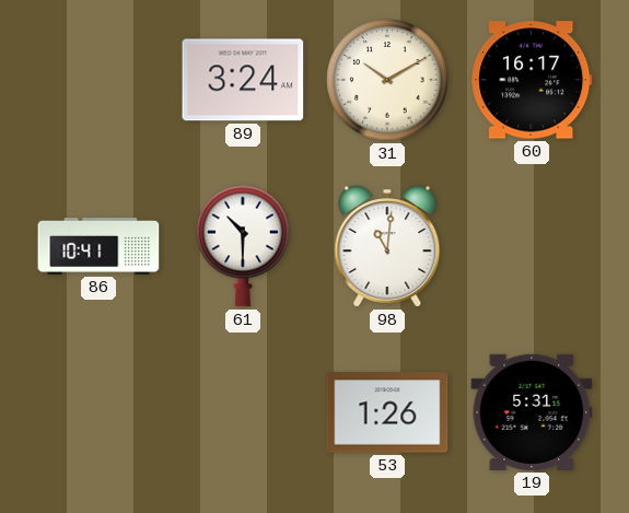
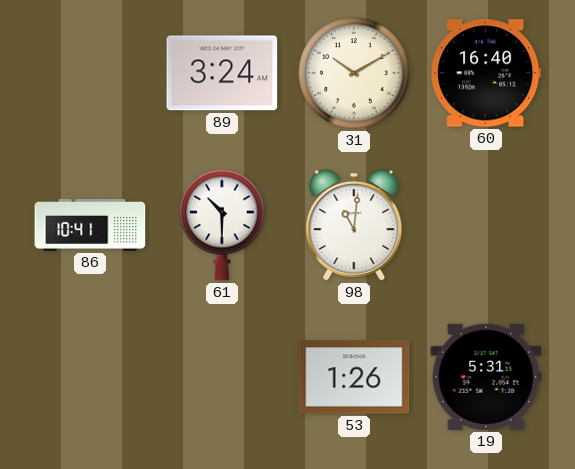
60: 16:17 -> 16:40 (486, 73)
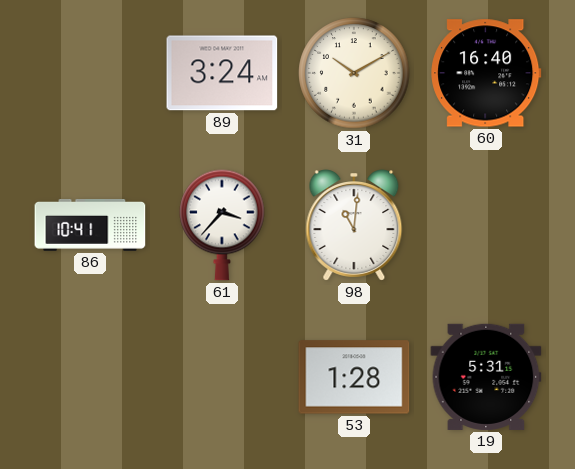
61: 10:30 -> 3:37 (222, 225)
53: 1:26 -> 1:28 (354, 377)
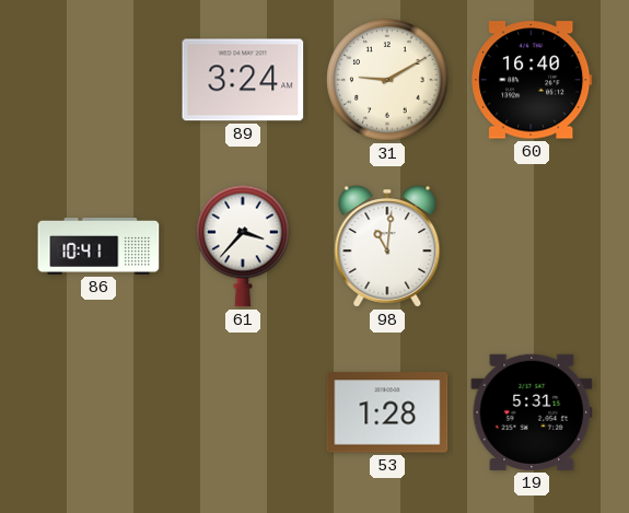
31: 10:10 -> 9:10 (387, 80)
